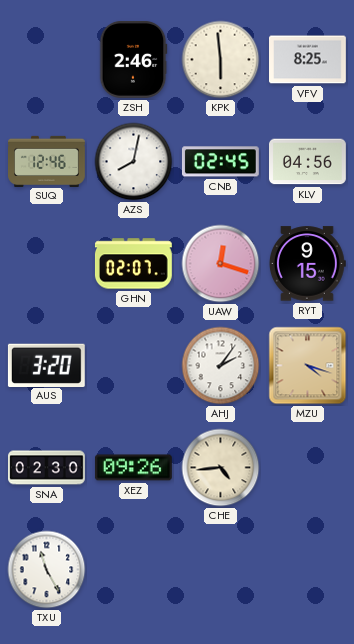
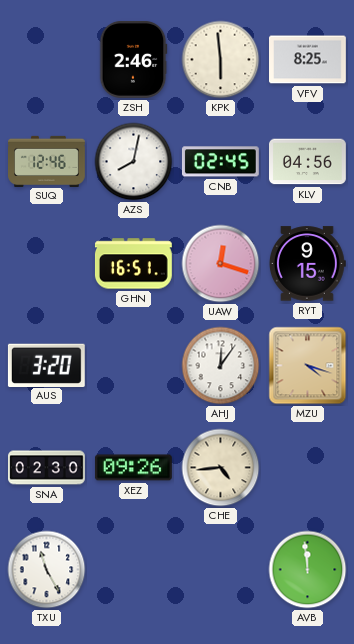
GHN: 02:07 -> 16:51 (133, 264)
AHJ: 2:06 -> 12:06 (221, 366)
AVB: none -> 11:59 (308, 570)
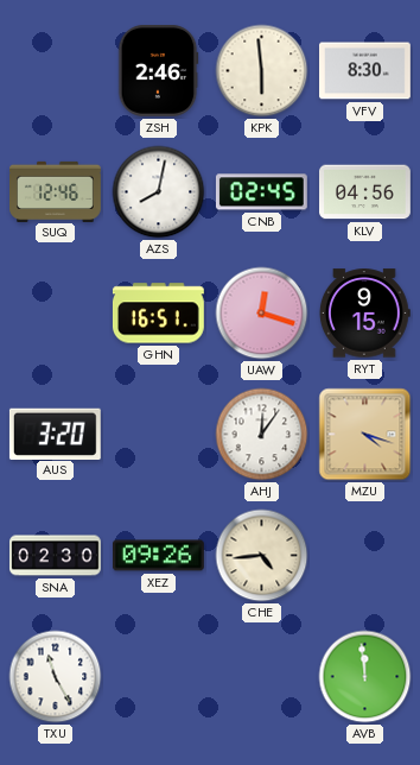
VFV: 8:25 -> 8:30 (365, 71)
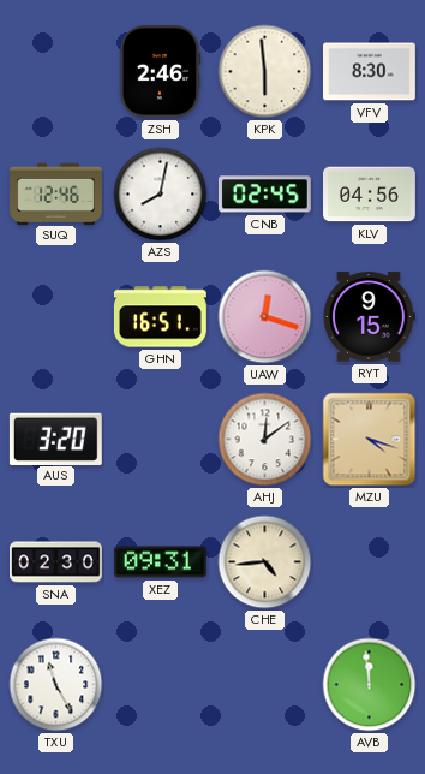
AHJ: 12:06 -> 12:09 (265, 440)
XEZ: 09:26 -> 09:31 (160, 562)
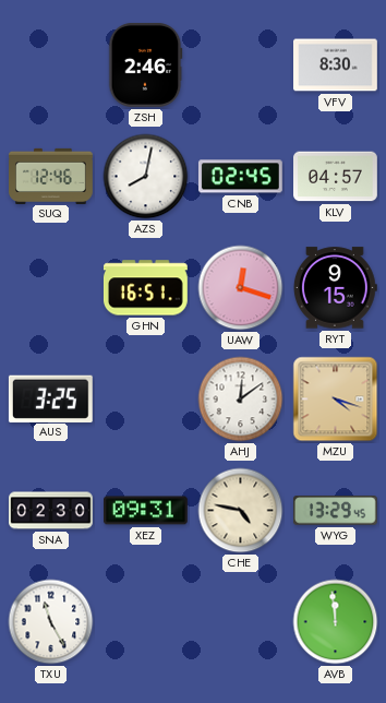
KPK: 5:59 -> none (265, 72)
KLV: 04:56 -> 04:57 (336, 177)
AUS: 3:20 -> 3:25 (50, 398)
CHE: 4:44 -> 4:47 (241, 511)
WYG: none -> 13:29 (335, 511)
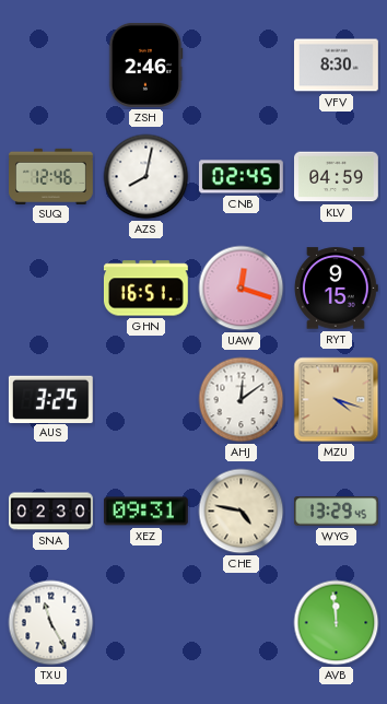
KLV: 04:57 -> 04:59 (337, 177)
